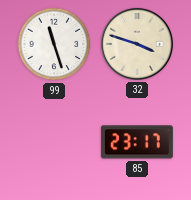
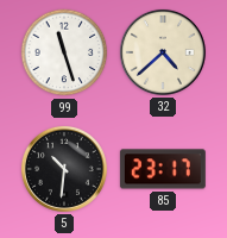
32: 3:48 -> 4:38 (163, 52)
5: none -> 10:31 (64, 169)
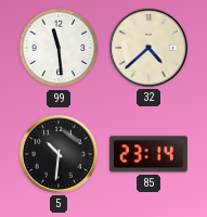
99: 11:27 -> 11:29 (59, 48)
85: 23:17 -> 23:14 (148, 154)
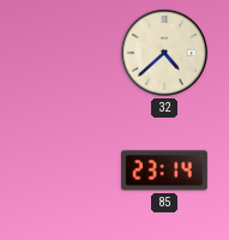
99: 11:29 -> none (59, 48)
5: 10:31 -> none (59, 154)
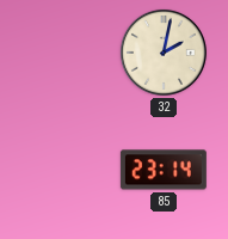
32: 4:38 -> 2:02 (164, 53)
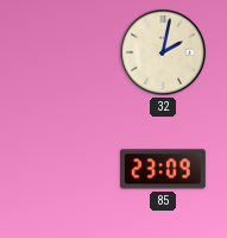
85: 23:14 -> 23:09 (163, 169)
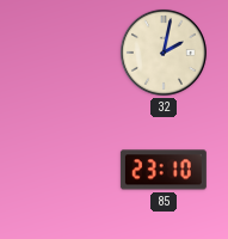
85: 23:09 -> 23:10 (164, 170)
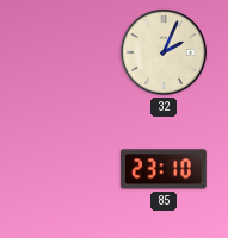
32: 2:02 -> 2:04 (164, 52)
